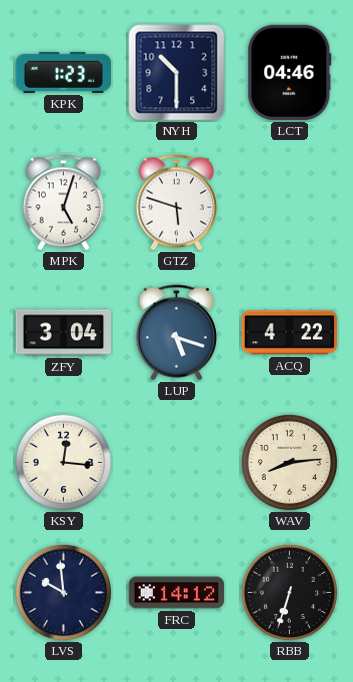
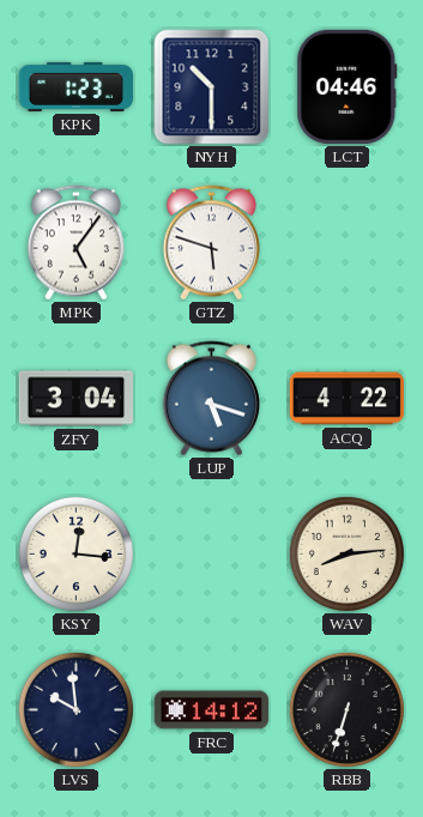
MPK: 5:03 -> 5:06 (75, 243)
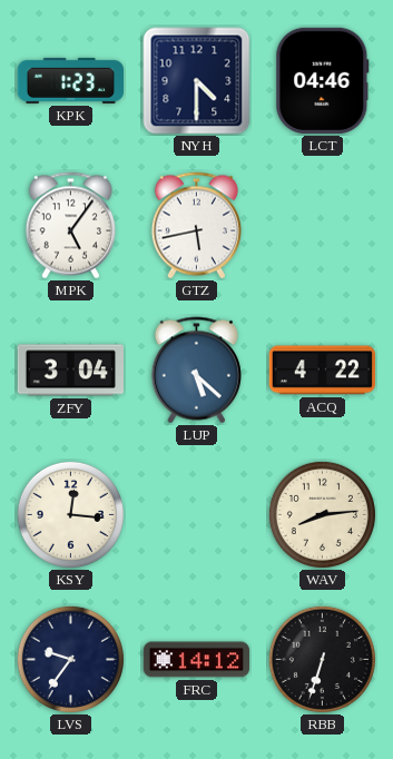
NYH: 10:30 -> 4:30 (197, 81)
GTZ: 5:48 -> 5:43 (196, 226)
LUP: 5:18 -> 5:22 (196, 371)
LVS: 9:59 -> 9:36 (70, 659)
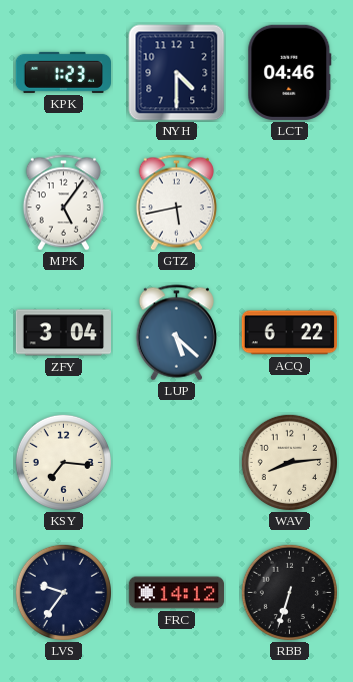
ACQ: 4:22 -> 6:22 (289, 333)
KSY: 12:16 -> 7:16 (63, 462)
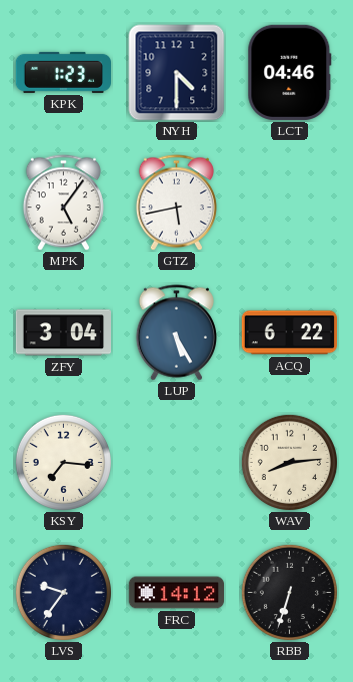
LUP: 5:22 -> 5:25 (176, 333)
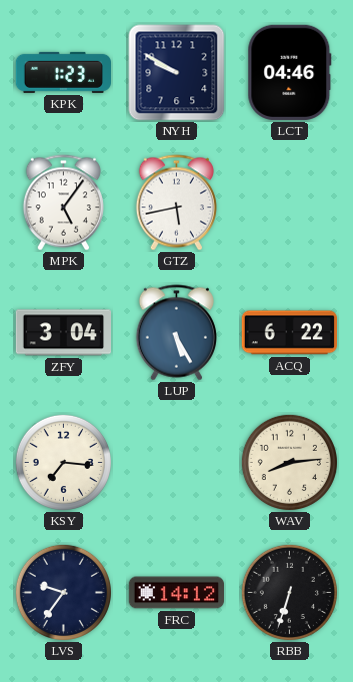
NYH: 4:30 -> 9:50 (177, 73)
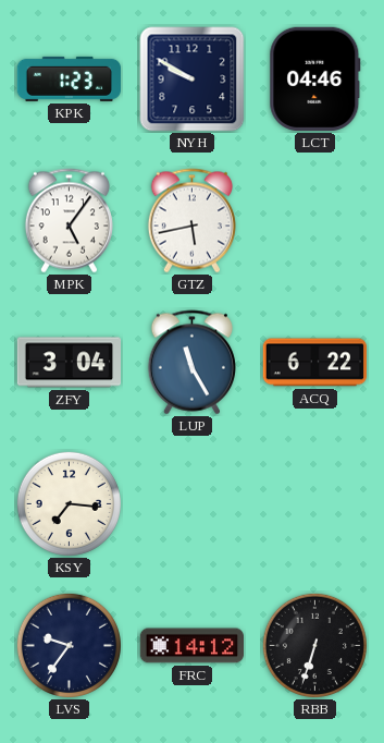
LUP: 5:25 -> 11:25 (191, 363)
WAV: 8:14 -> none (289, 462)
